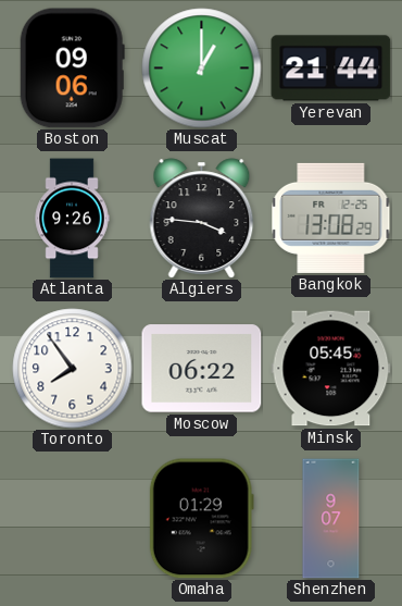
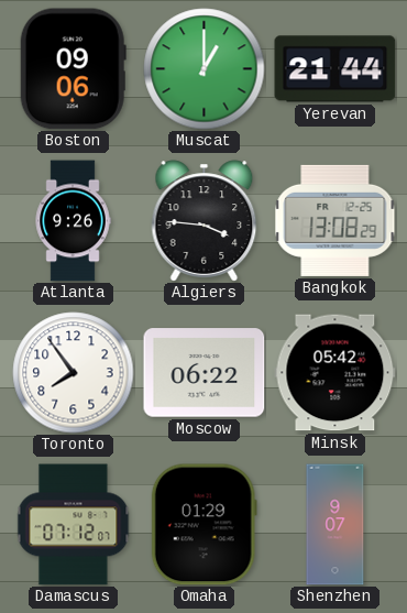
Minsk: 05:45 -> 05:42 (335, 373)
Damascus: none -> 07:12 (74, 525)
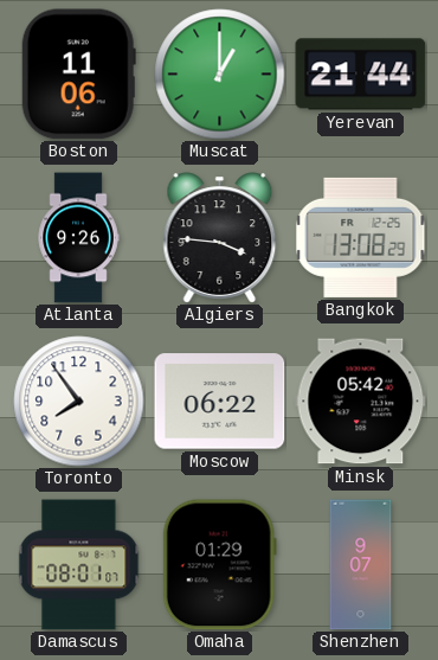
Boston: 09:06 -> 11:06 (78, 75)
Damascus: 07:12 -> 08:01 (79, 565)
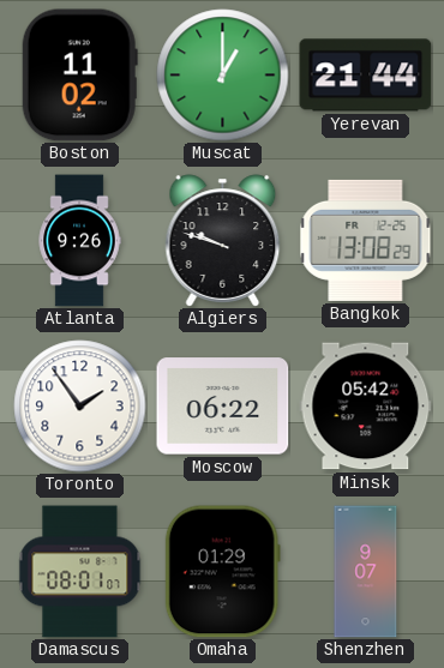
Boston: 11:06 -> 11:02 (79, 76)
Algiers: 3:46 -> 9:48 (223, 241)
Toronto: 7:54 -> 1:54 (80, 407)
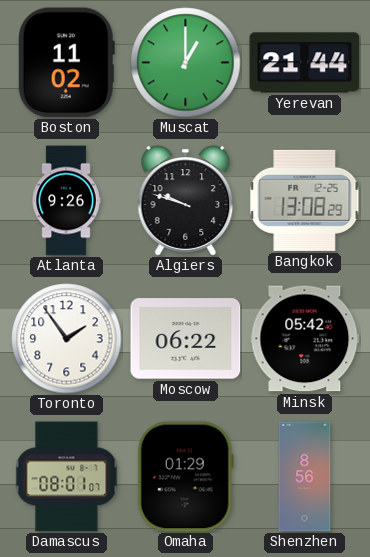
Shenzhen: 9:07 -> 8:56 (305, 477)
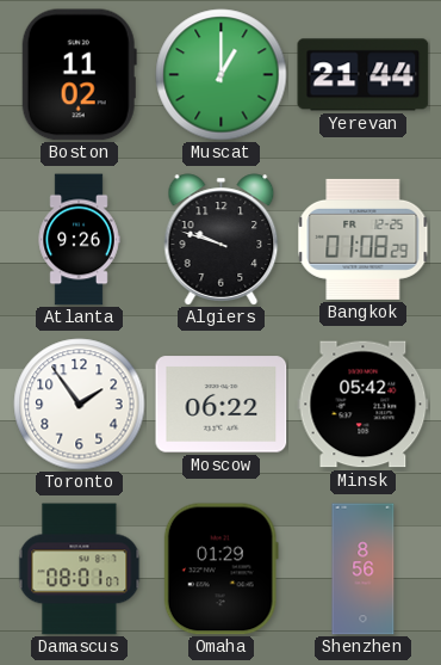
Bangkok: 13:08 -> 01:08 (364, 239)
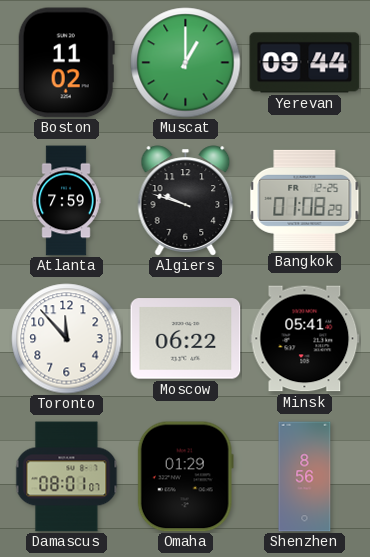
Yerevan: 21:44 -> 09:44 (305, 63)
Atlanta: 9:26 -> 7:59 (66, 201)
Toronto: 1:54 -> 11:53 (67, 339)
Minsk: 05:42 -> 05:41 (305, 339)
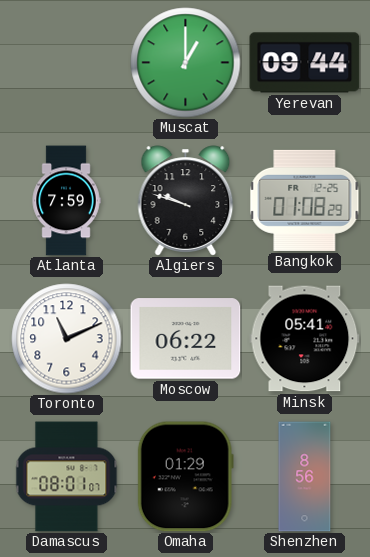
Boston: 11:02 -> none (66, 63)
Toronto: 11:53 -> 11:11 (67, 339)
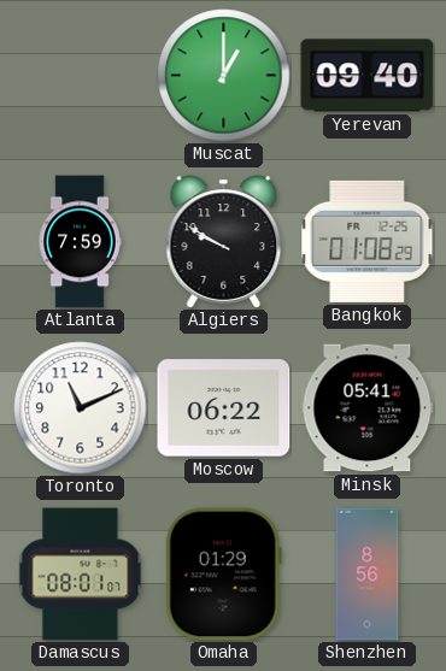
Yerevan: 09:44 -> 09:40 (368, 76)
Algiers: 9:48 -> 9:50 (224, 242)
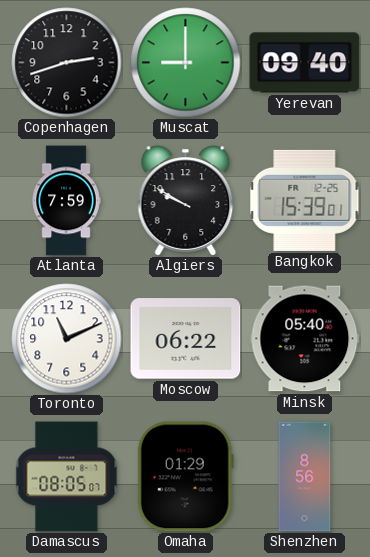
Copenhagen: none -> 2:42 (67, 63)
Muscat: 1:00 -> 9:00 (186, 63)
Bangkok: 01:08 -> 15:39 (305, 200)
Minsk: 05:41 -> 05:40 (305, 339)
Damascus: 08:01 -> 08:05 (67, 477)
